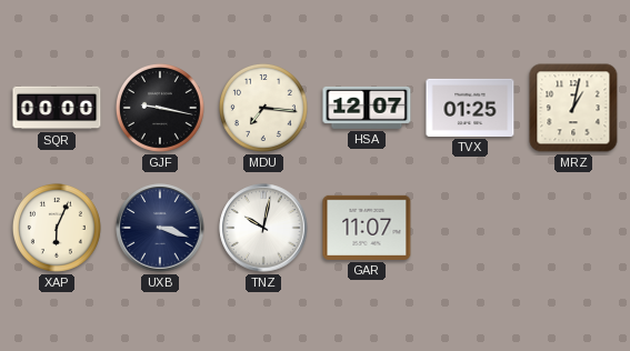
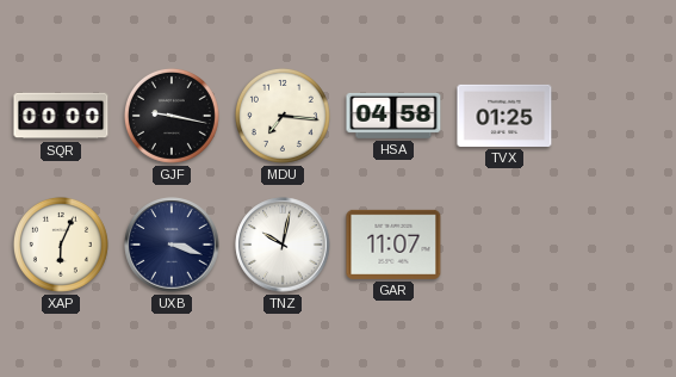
HSA: 12:07 -> 04:58 (393, 116)
MRZ: 1:02 -> none (573, 108)
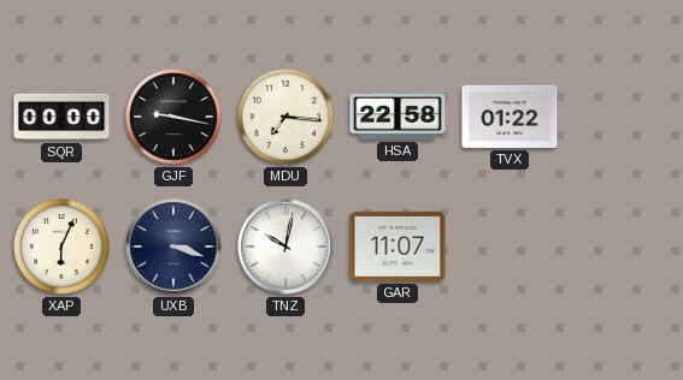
HSA: 04:58 -> 22:58 (398, 117)
TVX: 01:25 -> 01:22 (510, 117)
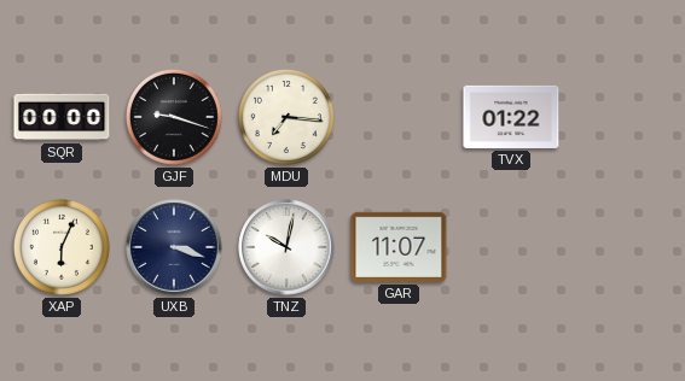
GJF: 9:17 -> 9:18 (174, 117)
HSA: 22:58 -> none (398, 117)
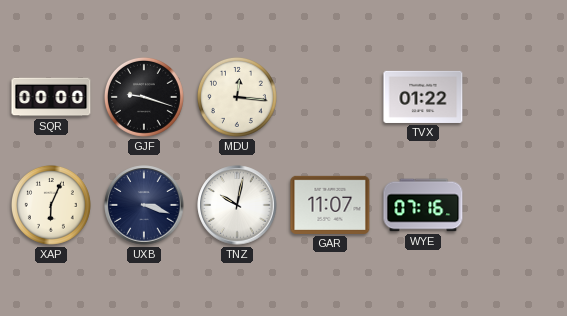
MDU: 7:16 -> 12:16 (237, 97)
WYE: none -> 07:16 (423, 205)
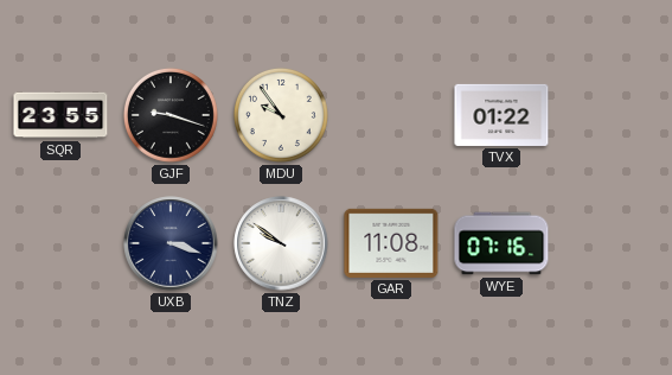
SQR: 00:00 -> 23:55 (60, 115)
MDU: 12:16 -> 9:54 (281, 115)
XAP: 6:04 -> none (51, 205)
TNZ: 10:02 -> 9:51 (281, 243)
GAR: 11:07 -> 11:08 (391, 243)
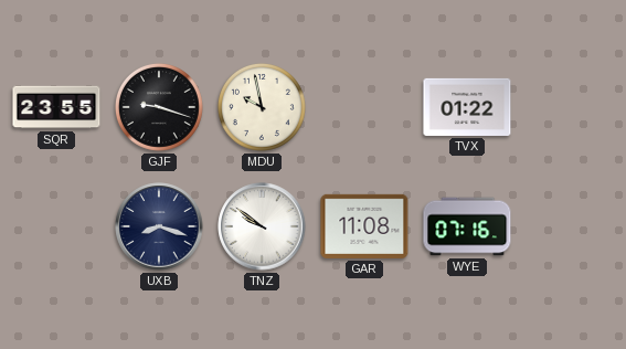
MDU: 9:54 -> 9:58 (262, 107)
UXB: 3:18 -> 8:18 (159, 226)
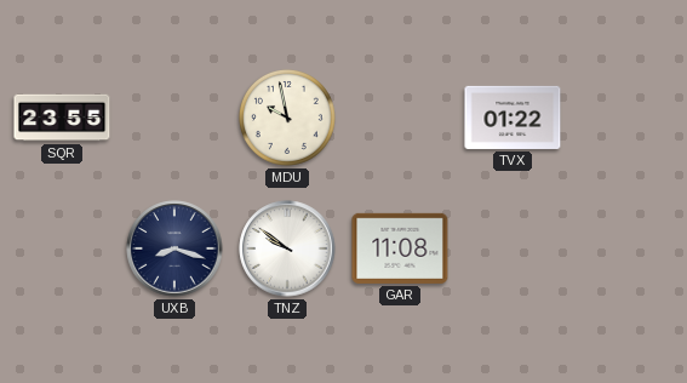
GJF: 9:18 -> none (159, 107)
WYE: 07:16 -> none (467, 226)
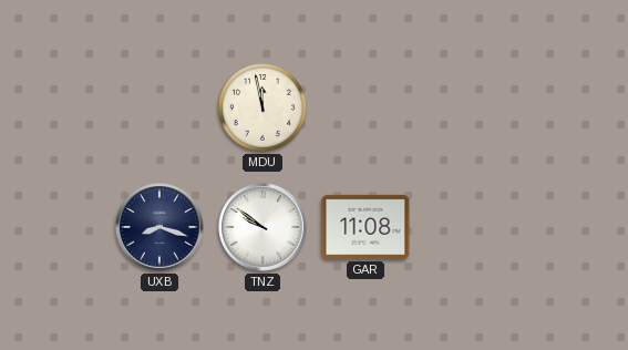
SQR: 23:55 -> none (62, 118)
MDU: 9:58 -> 11:58 (262, 107)
TVX: 01:22 -> none (513, 118)
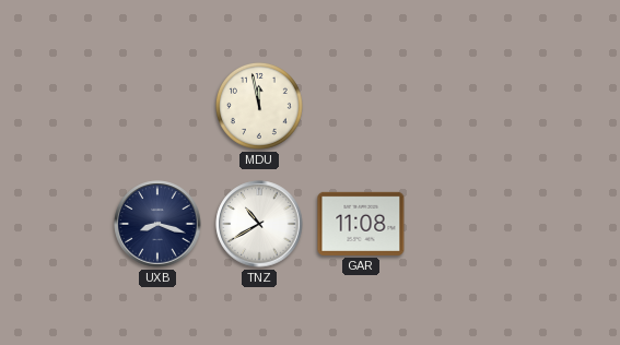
TNZ: 9:51 -> 10:40 (259, 224)
